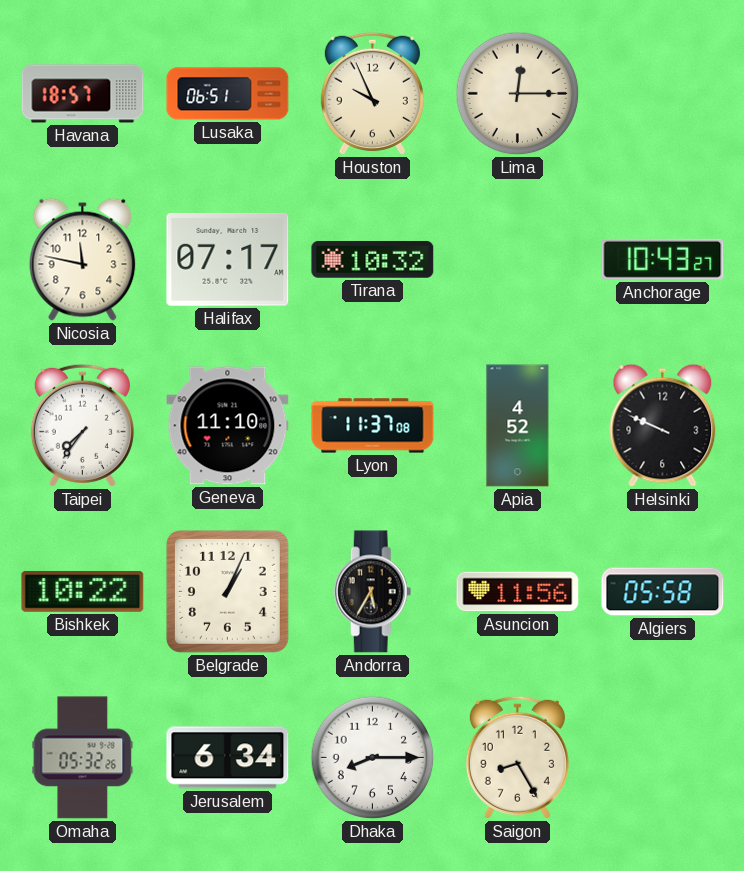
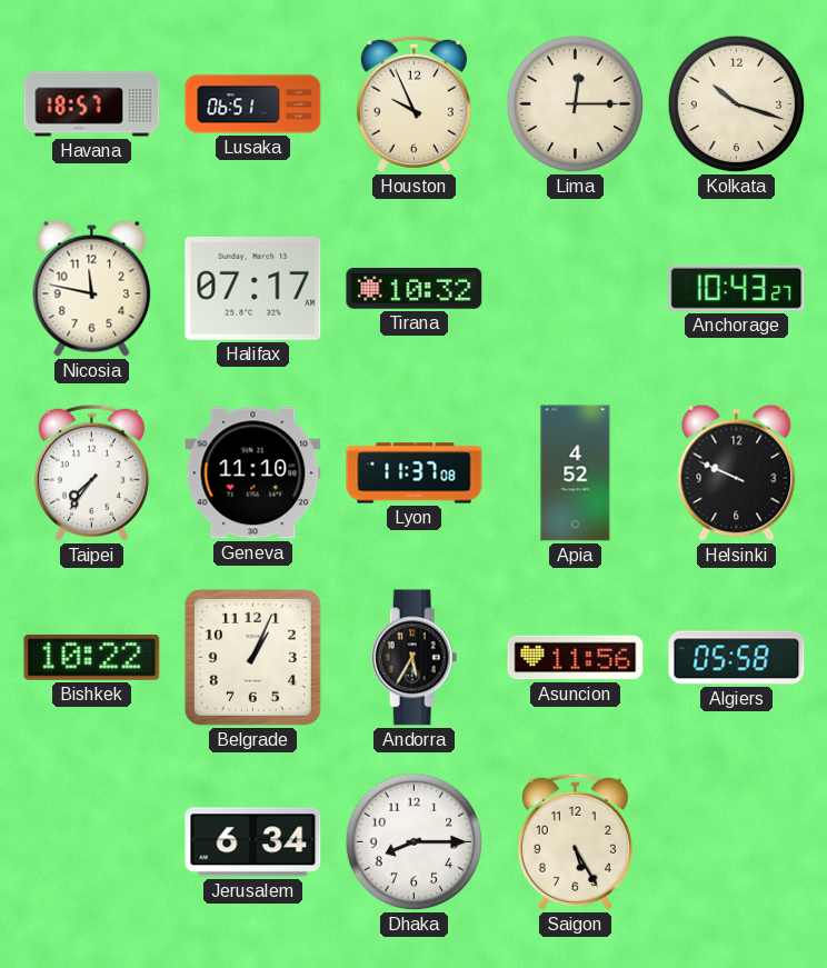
Kolkata: none -> 10:18 (737, 104)
Omaha: 05:32 -> none (83, 758)
Saigon: 8:25 -> 5:25 (575, 841)
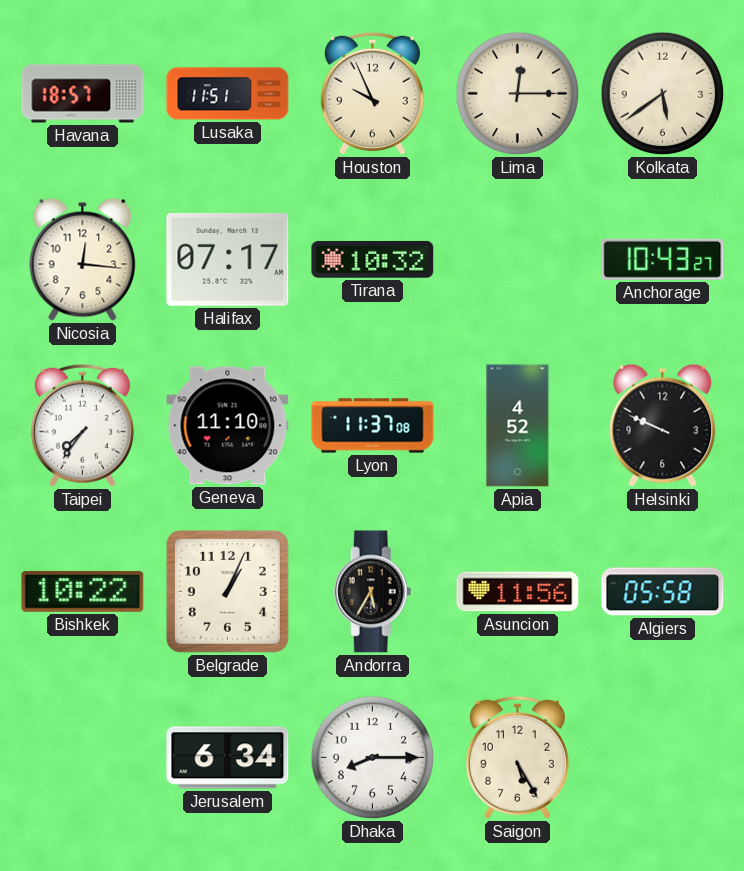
Lusaka: 06:51 -> 11:51 (228, 94)
Kolkata: 10:18 -> 5:39 (663, 94)
Nicosia: 11:47 -> 12:16 (83, 259)
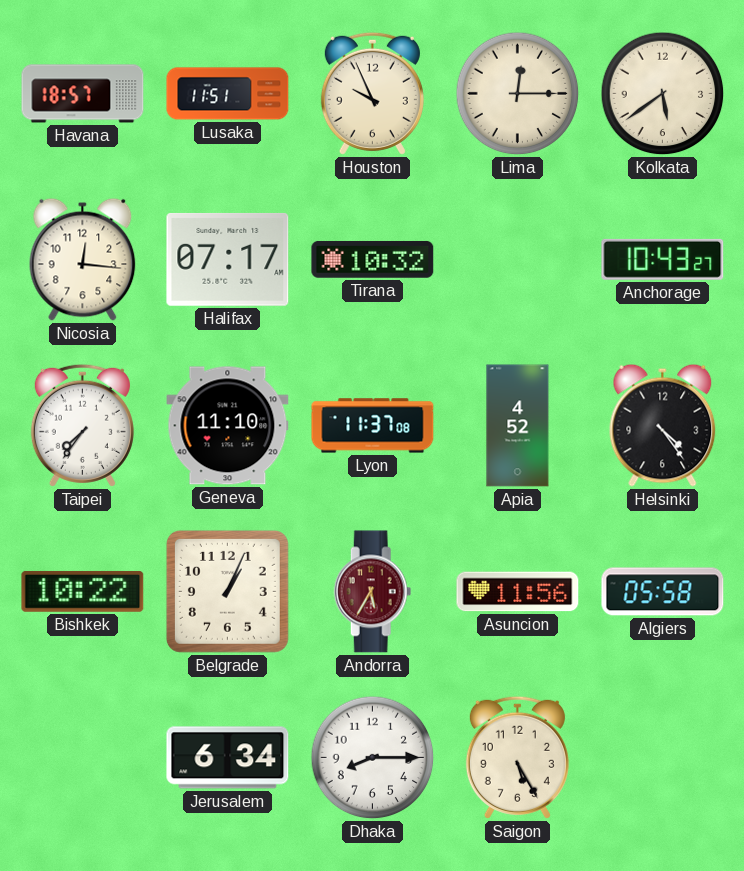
Helsinki: 9:49 -> 4:24 (663, 425)
Andorra dial: black -> burgundy (373, 592)
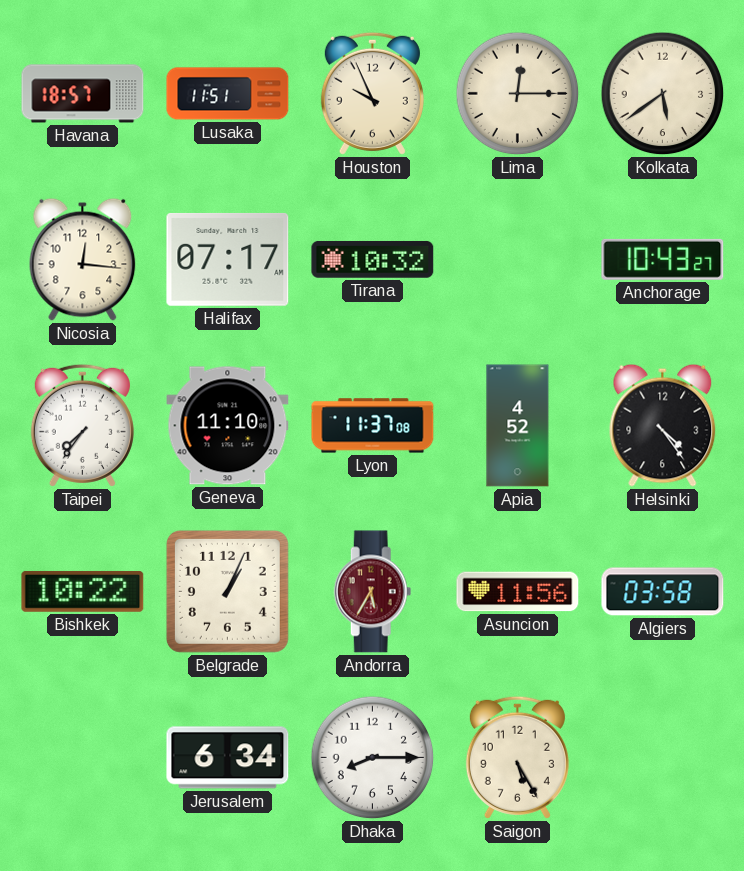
Algiers: 05:58 -> 03:58 (663, 592)
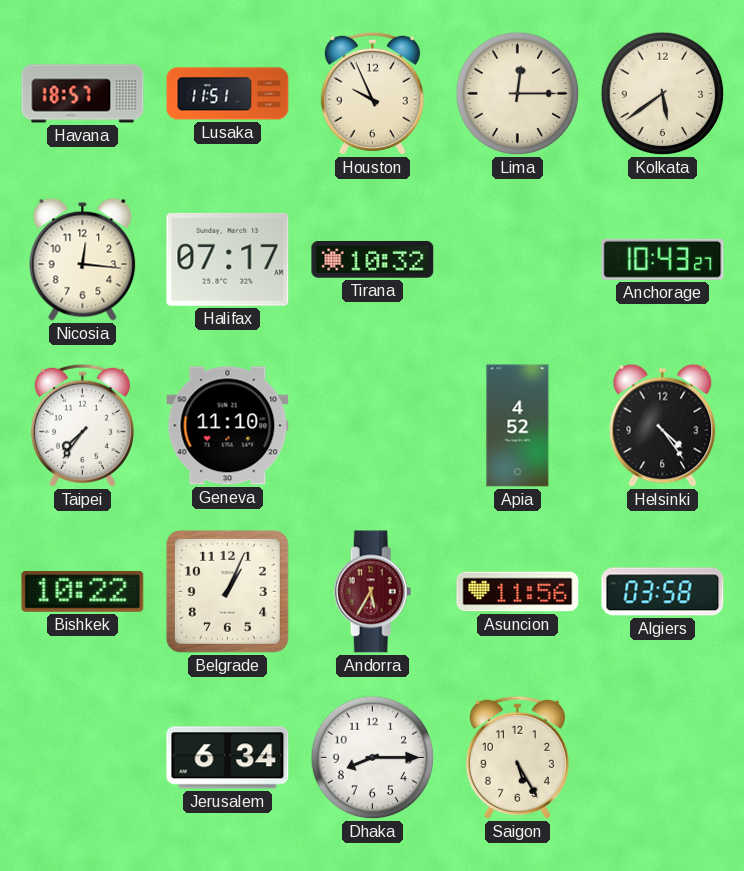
Lyon: 11:37 -> none (373, 426)
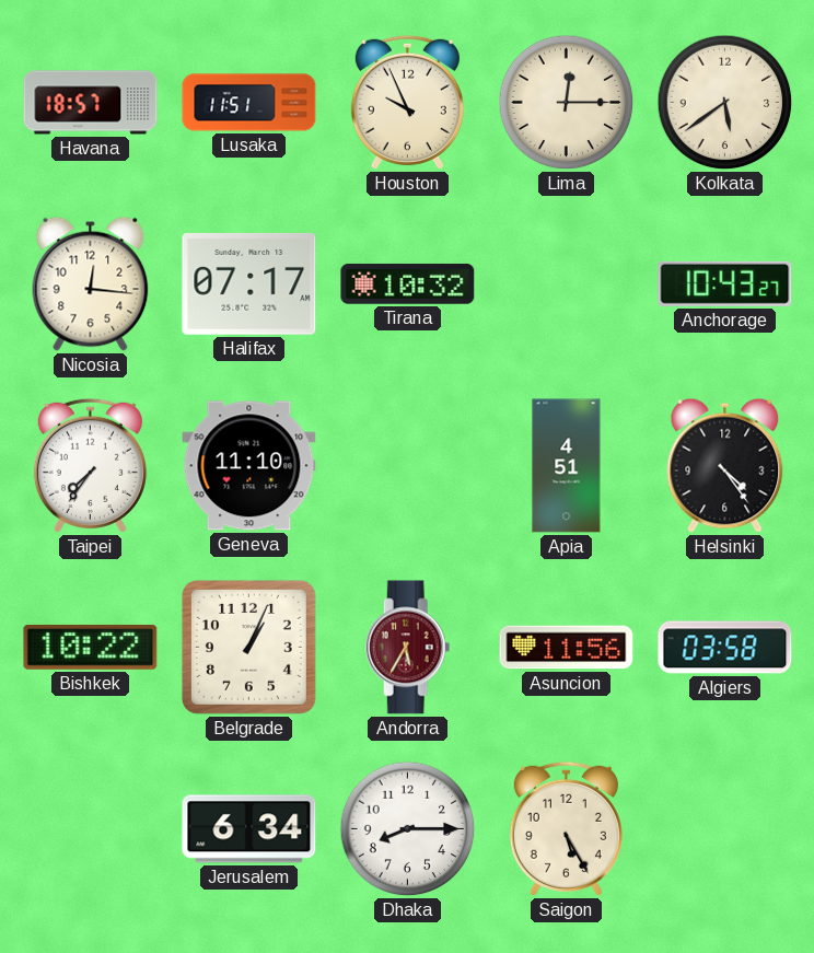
Apia: 4:52 -> 4:51 (567, 466)
